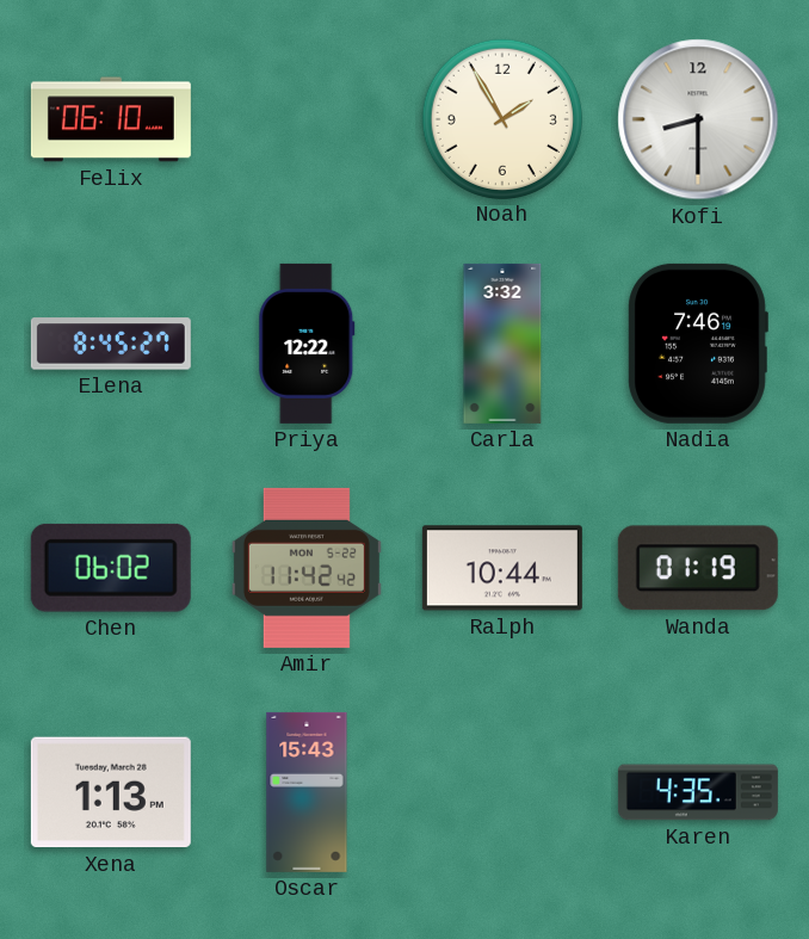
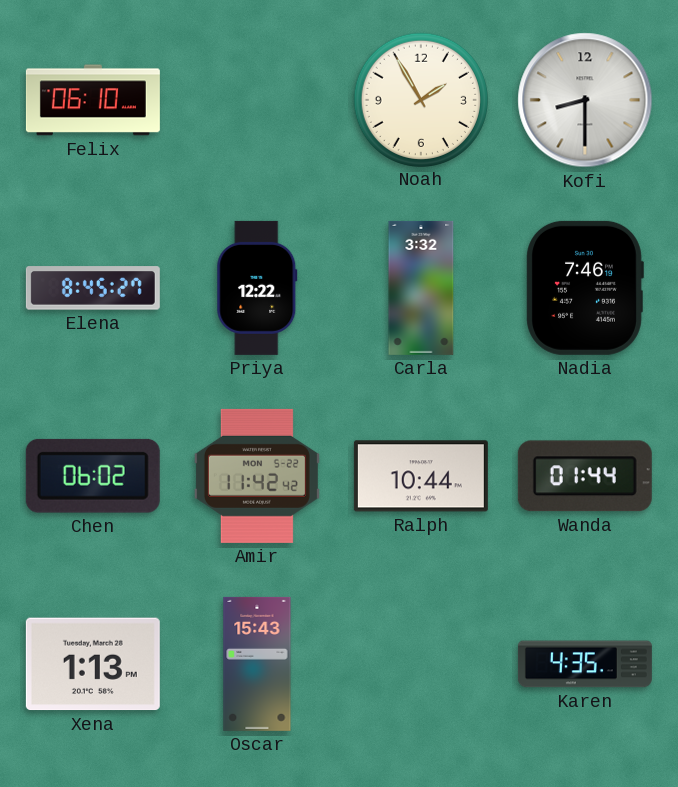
Wanda: 01:19 -> 01:44 (585, 476)
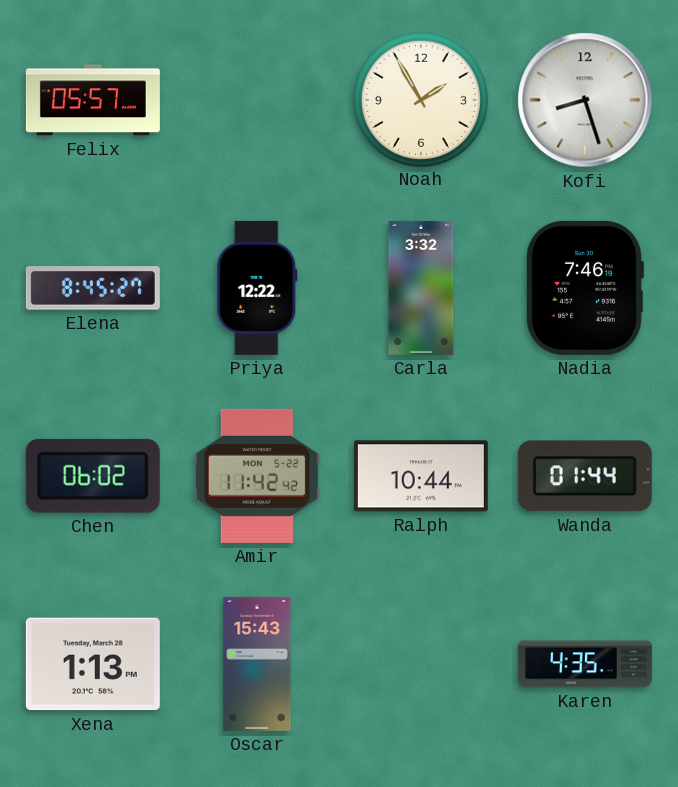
Felix: 06:10 -> 05:57 (93, 100)
Kofi: 8:30 -> 8:27 (585, 100)
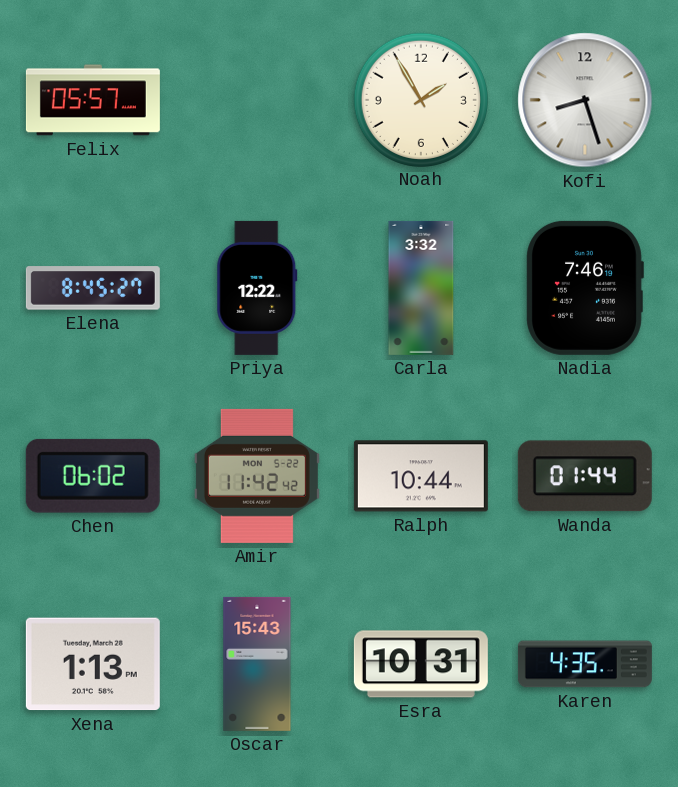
Esra: none -> 10:31 (421, 664)
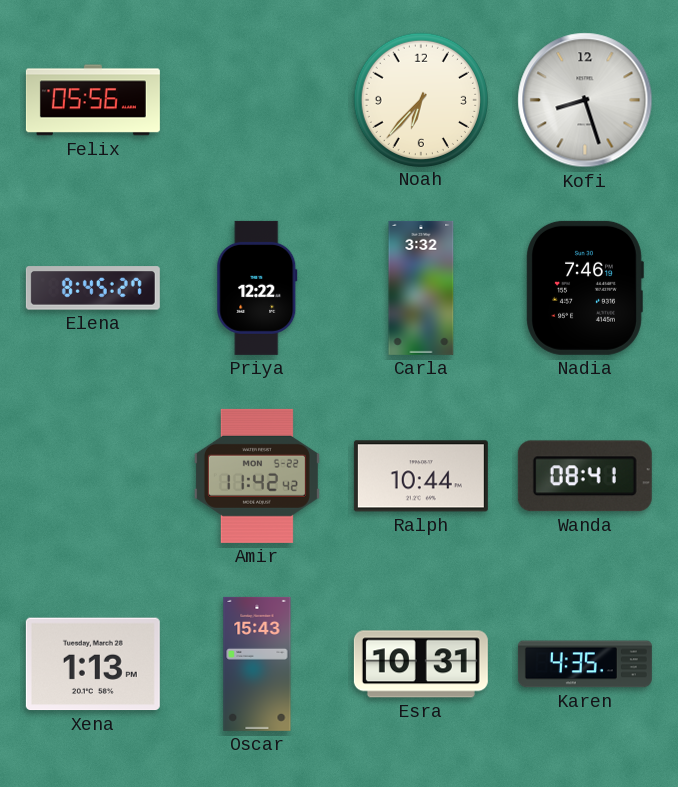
Felix: 05:57 -> 05:56 (93, 100)
Noah: 1:55 -> 6:37 (420, 99)
Chen: 06:02 -> none (93, 476)
Wanda: 01:44 -> 08:41 (585, 476)
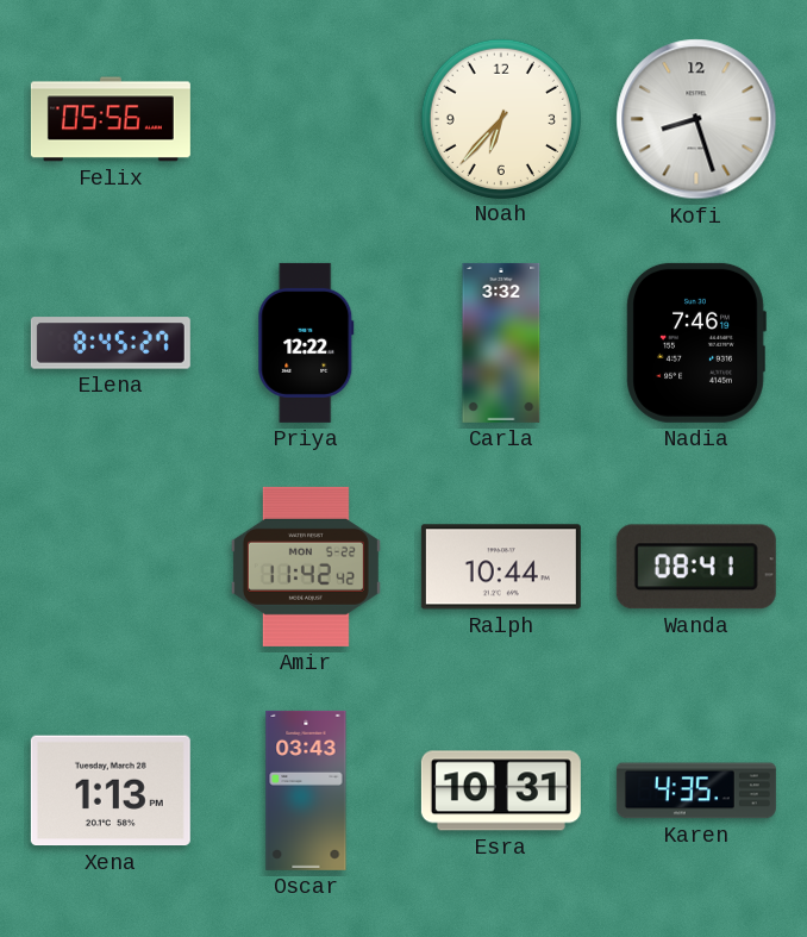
Oscar: 15:43 -> 03:43 (306, 791)
